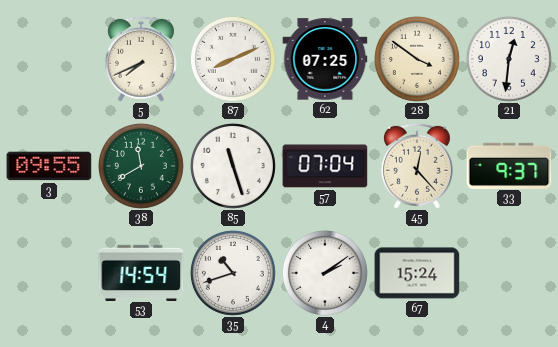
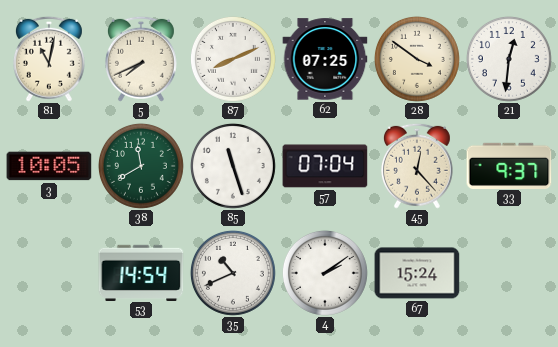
81: none -> 11:02 (49, 59)
3: 09:55 -> 10:05 (49, 166)
35: 10:42 -> 10:41 (233, 273)
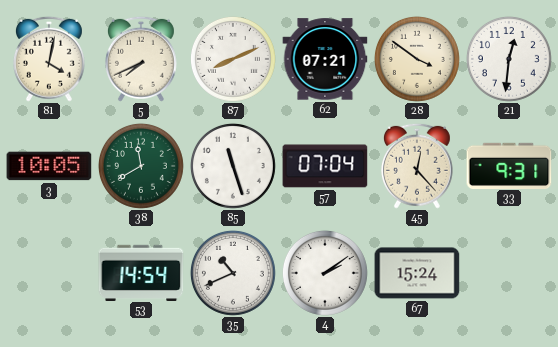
81: 11:02 -> 4:02 (49, 59)
62: 07:25 -> 07:21 (325, 59)
33: 9:37 -> 9:31 (509, 165)
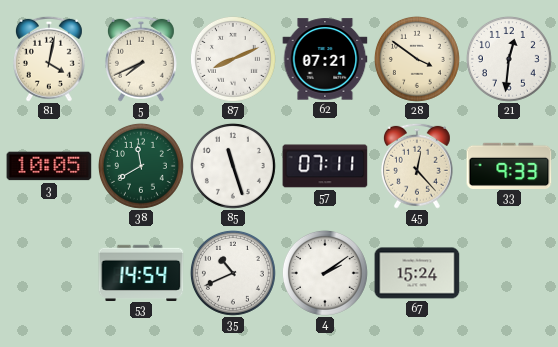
57: 07:04 -> 07:11 (325, 166)
33: 9:31 -> 9:33 (509, 165)
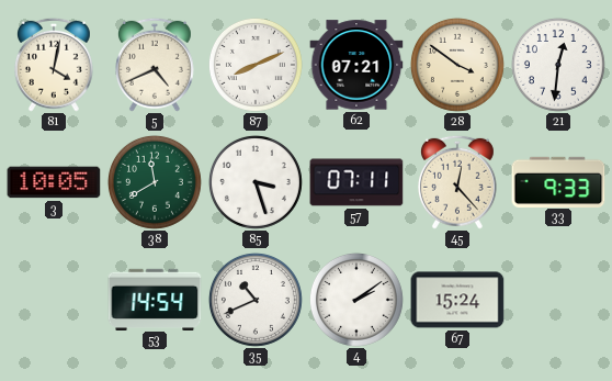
5: 7:41 -> 4:41 (155, 65)
85: 11:27 -> 3:27 (256, 182)
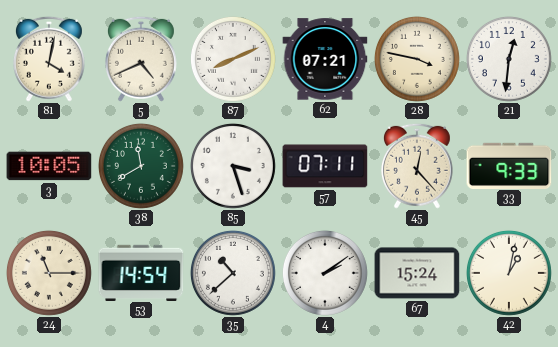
28: 3:51 -> 3:47 (417, 59)
24: none -> 11:15 (49, 273)
35: 10:41 -> 10:38 (233, 273)
42: none -> 1:02 (509, 273)
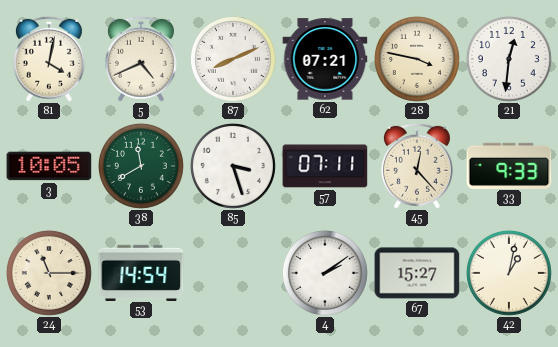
35: 10:38 -> none (233, 273)
67: 15:24 -> 15:27 (417, 273)
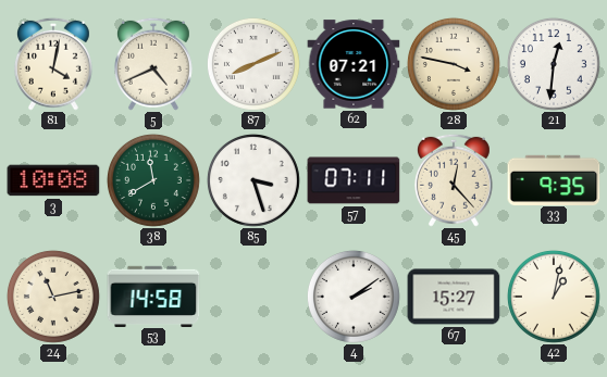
3: 10:05 -> 10:08 (53, 180)
33: 9:33 -> 9:35 (554, 179)
24: 11:15 -> 11:13 (53, 297)
53: 14:54 -> 14:58 (153, 296)
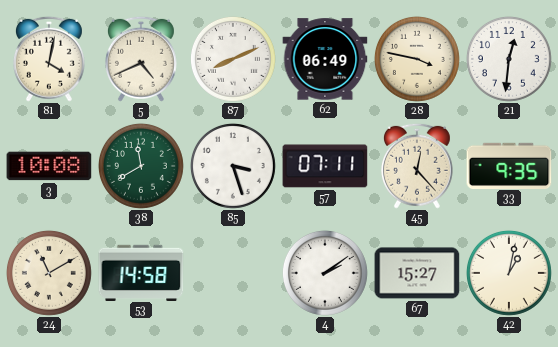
62: 07:21 -> 06:49 (325, 59)
24: 11:13 -> 11:10 (49, 273)
